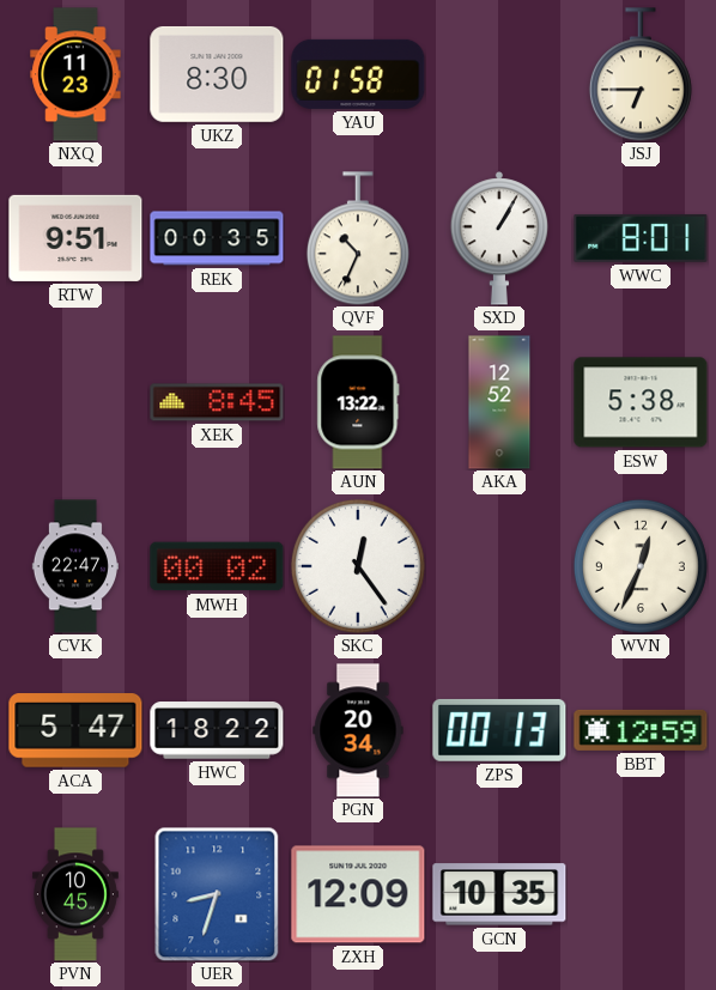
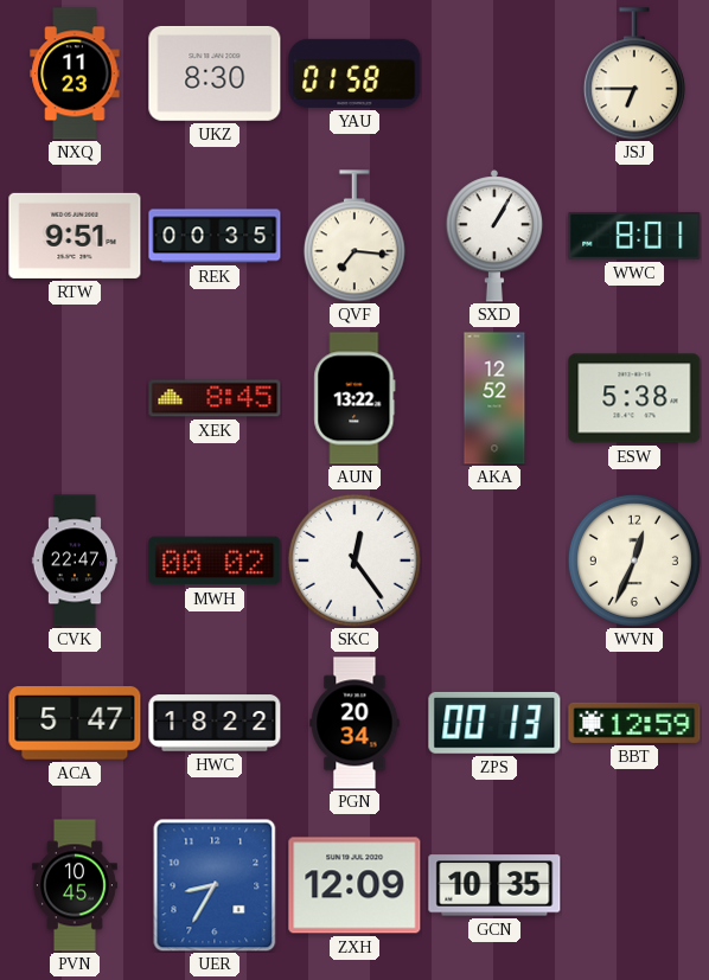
QVF: 10:34 -> 7:16 (354, 236)
UER: 8:33 -> 8:35 (215, 885)
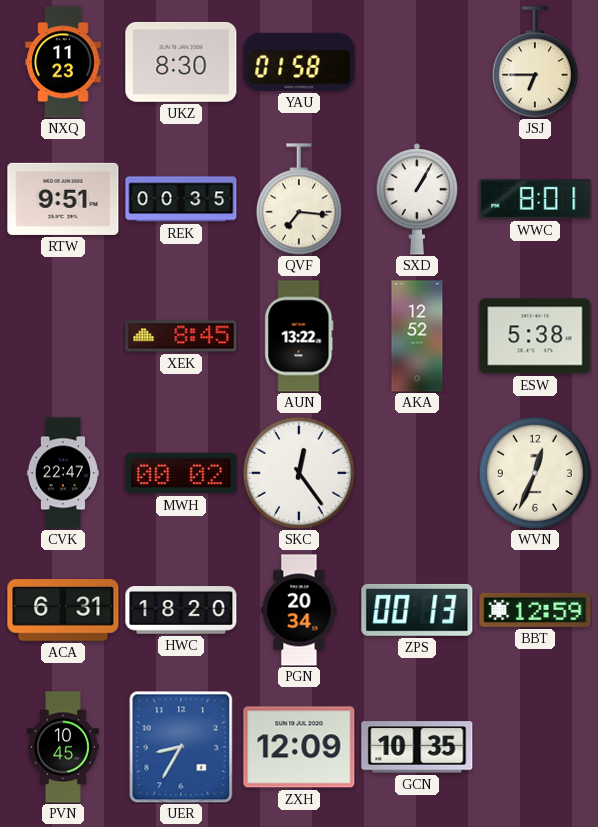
ACA: 5:47 -> 6:31 (63, 610)
HWC: 18:22 -> 18:20 (181, 610)
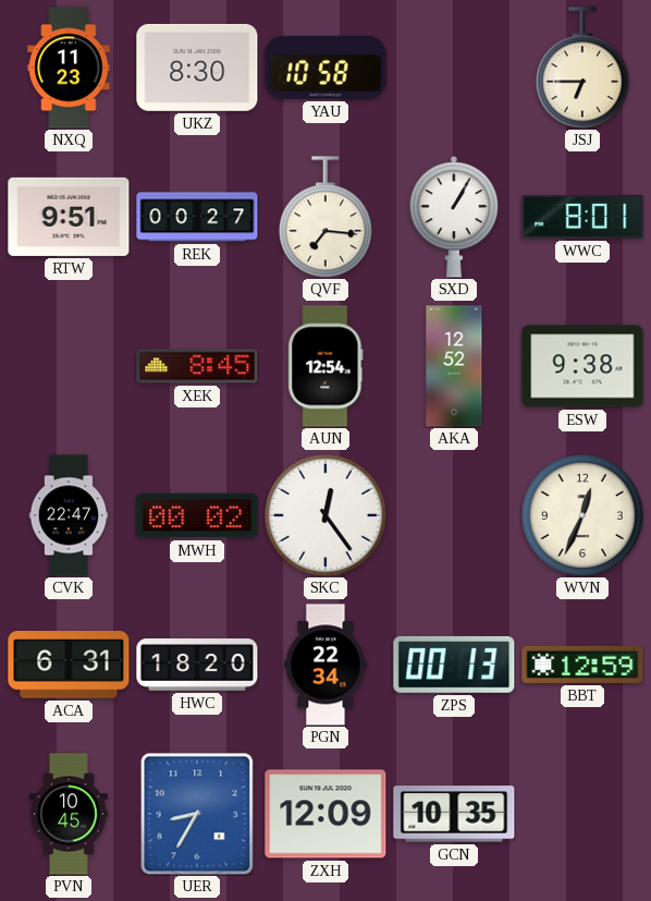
YAU: 01:58 -> 10:58 (325, 68)
REK: 00:35 -> 00:27 (197, 217)
AUN: 13:22 -> 12:54 (325, 366)
ESW: 5:38 -> 9:38 (582, 366)
PGN: 20:34 -> 22:34 (325, 665)
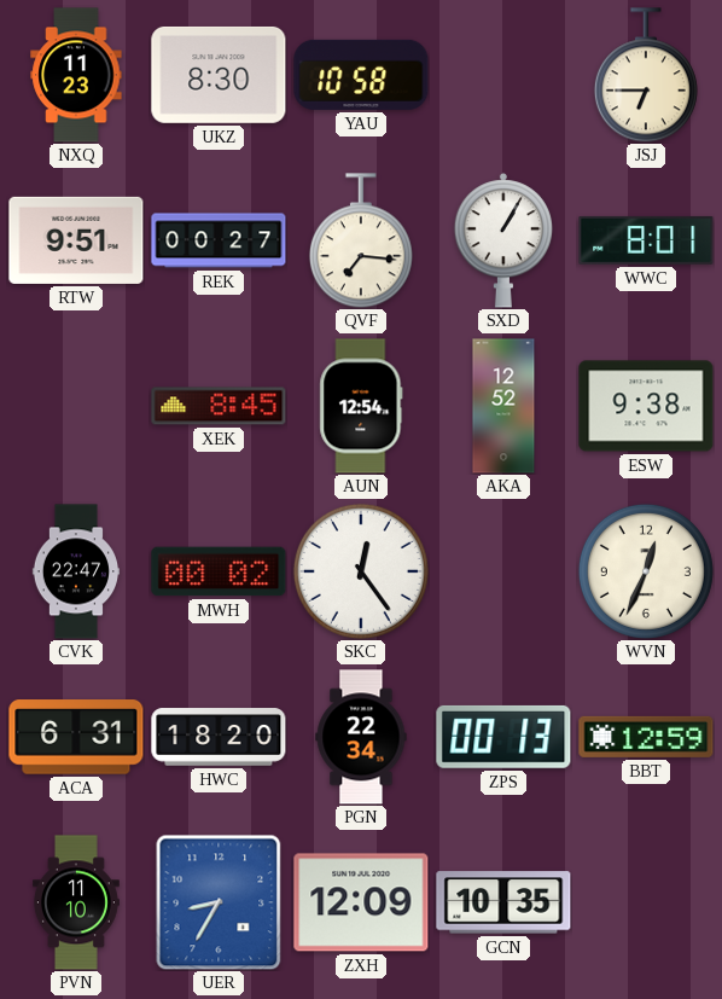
PVN: 10:45 -> 11:10 (76, 902)
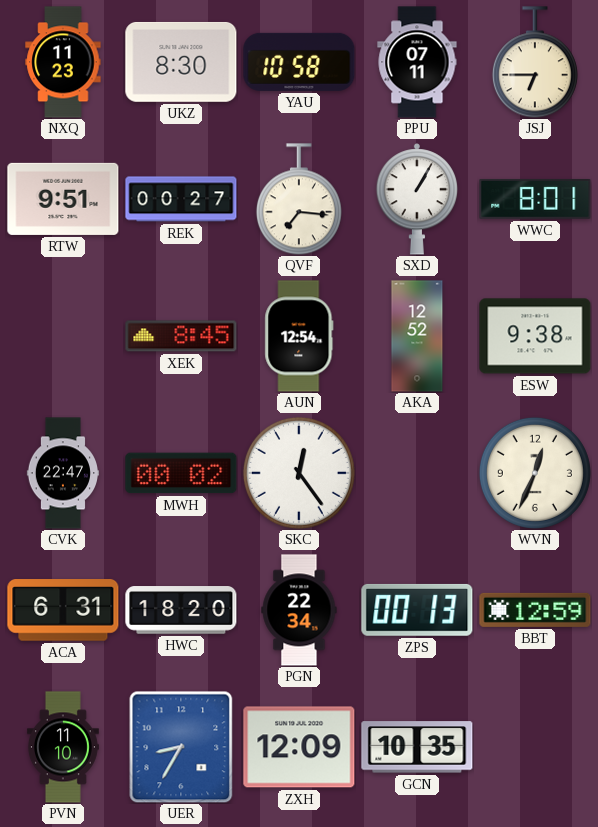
PPU: none -> 07:11 (417, 62)
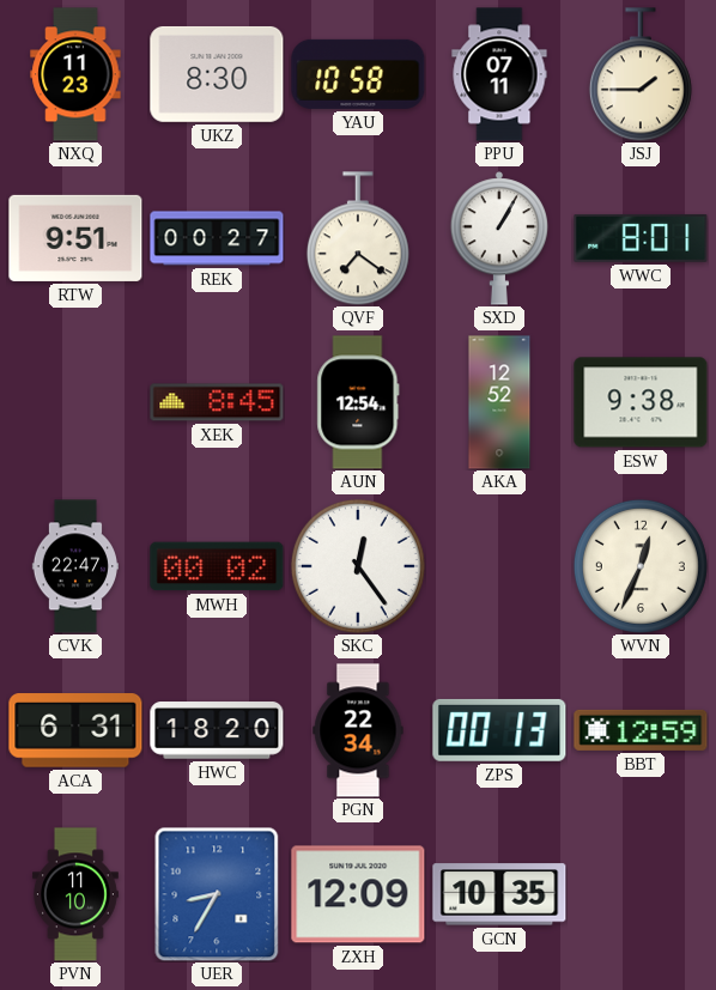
JSJ: 6:45 -> 1:45 (641, 74)
QVF: 7:16 -> 7:21 (358, 238)
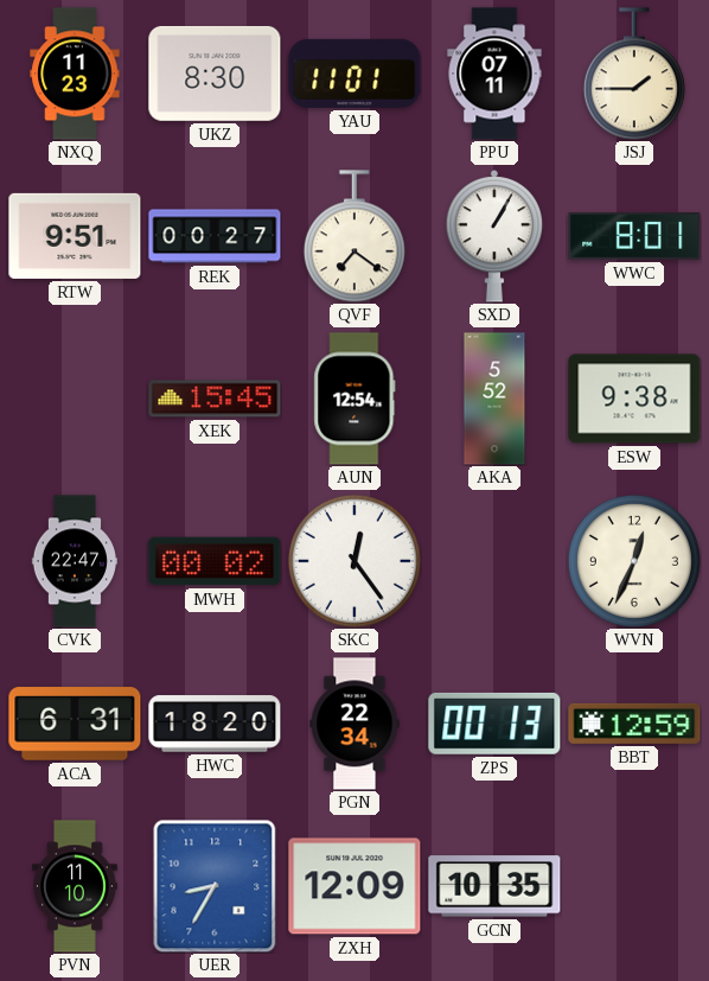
YAU: 10:58 -> 11:01 (354, 74)
XEK: 8:45 -> 15:45 (215, 399)
AKA: 12:52 -> 5:52 (494, 399)
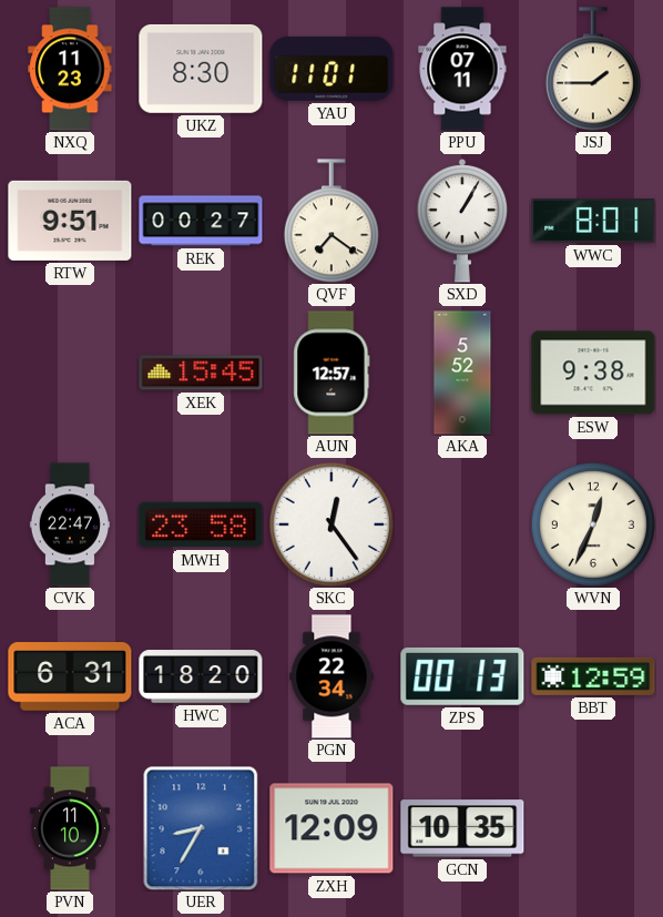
AUN: 12:54 -> 12:57 (331, 373)
MWH: 00:02 -> 23:58 (201, 524)
